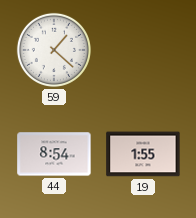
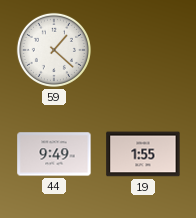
44: 8:54 -> 9:49 (54, 154)
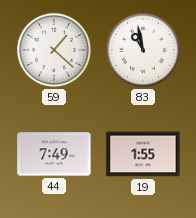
83: none -> 10:58 (143, 50)
44: 9:49 -> 7:49 (54, 154)
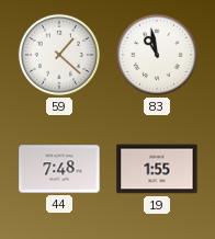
44: 7:49 -> 7:48 (59, 169)
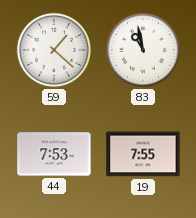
44: 7:48 -> 7:53 (54, 154)
19: 1:55 -> 7:55 (143, 154)
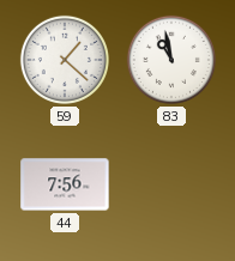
44: 7:53 -> 7:56 (65, 184)
19: 7:55 -> none (143, 154)
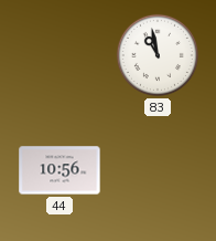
59: 1:22 -> none (65, 60)
44: 7:56 -> 10:56 (60, 170)
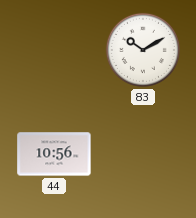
83: 10:58 -> 10:10 (143, 50)
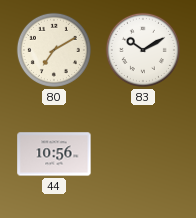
80: none -> 7:10 (54, 50)
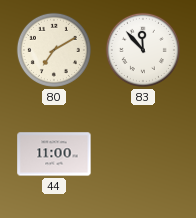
83: 10:10 -> 11:53 (143, 50)
44: 10:56 -> 11:00 (54, 154)
